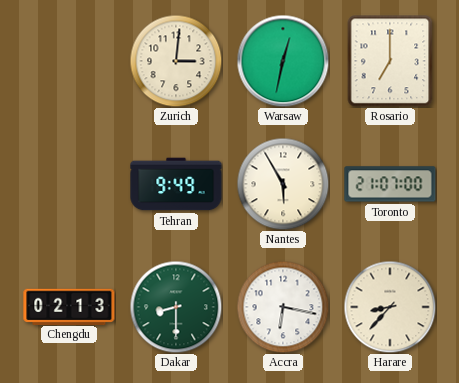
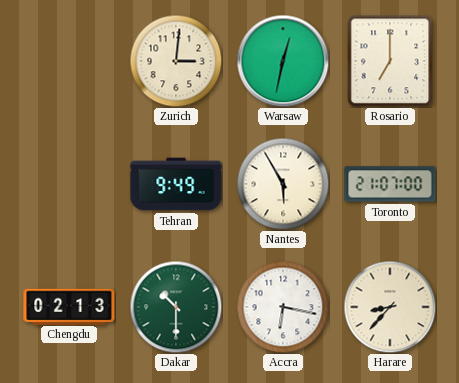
Dakar: 8:30 -> 10:30 (176, 307)
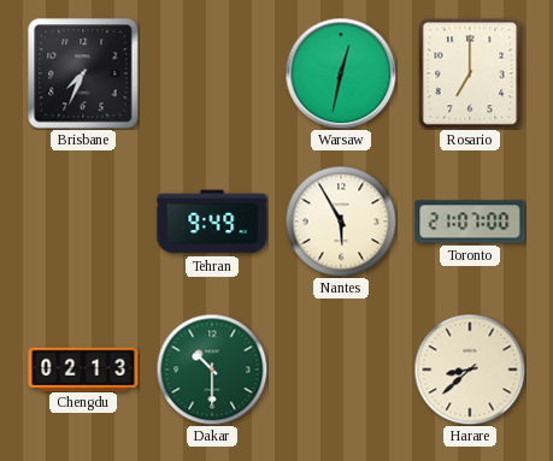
Brisbane: none -> 7:34 (83, 73)
Zurich: 3:01 -> none (176, 61)
Accra: 6:17 -> none (283, 307)
Harare: 8:37 -> 8:38 (470, 370)
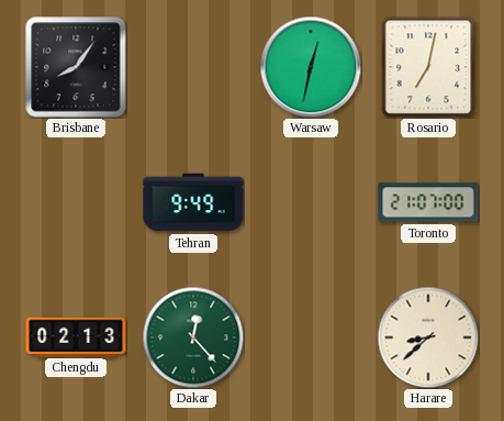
Brisbane: 7:34 -> 8:06 (76, 67)
Rosario: 7:00 -> 7:02 (428, 67)
Nantes: 5:55 -> none (341, 221)
Dakar: 10:30 -> 12:23 (193, 337)
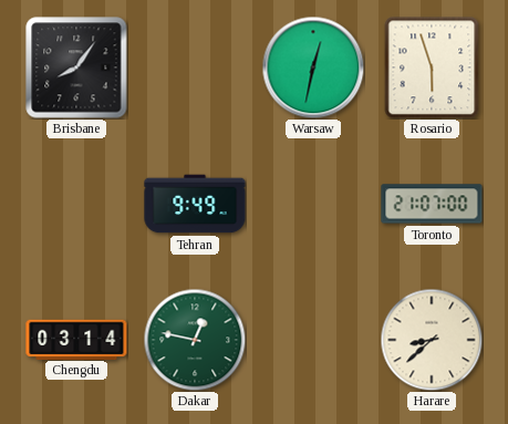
Rosario: 7:02 -> 5:57 (432, 68)
Chengdu: 02:13 -> 03:14 (76, 339)
Dakar: 12:23 -> 12:47 (195, 340)
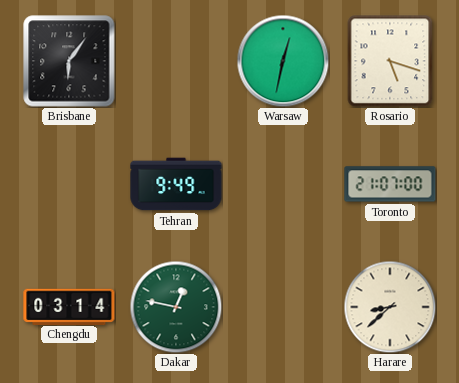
Brisbane: 8:06 -> 6:06 (69, 61)
Rosario: 5:57 -> 5:18 (390, 61)
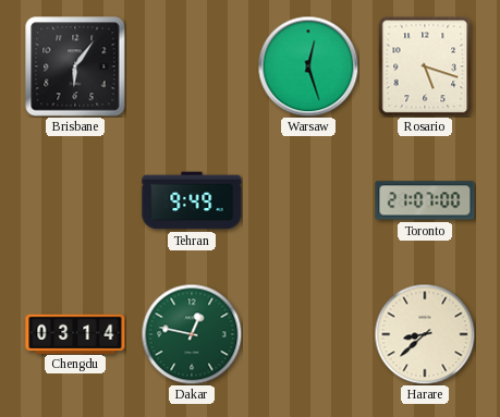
Warsaw: 12:32 -> 12:27 (308, 66)
